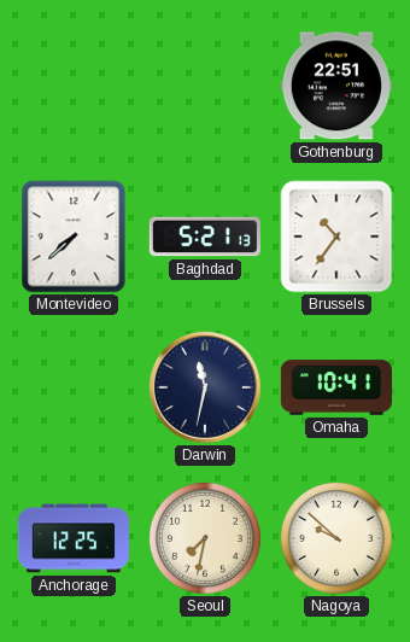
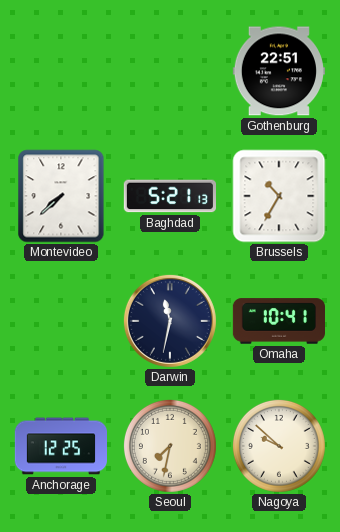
Brussels: 10:36 -> 10:35 (279, 196)
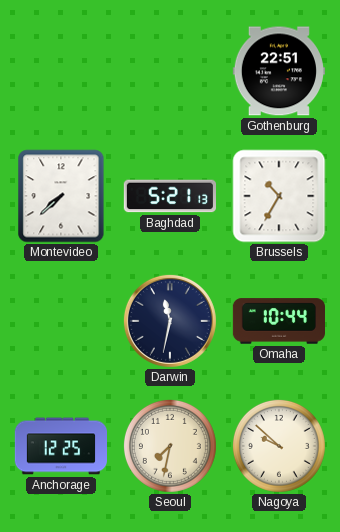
Omaha: 10:41 -> 10:44 (278, 321)
